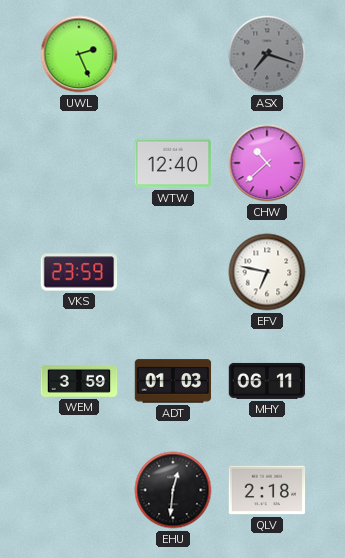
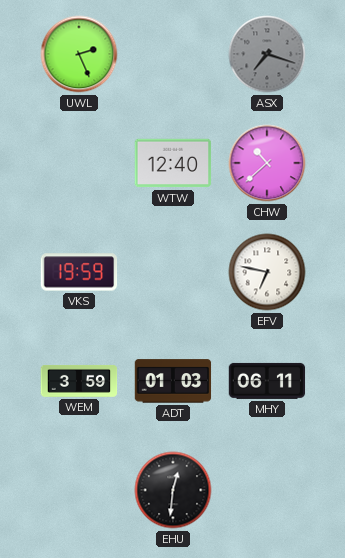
VKS: 23:59 -> 19:59 (79, 272)
QLV: 2:18 -> none (267, 490)
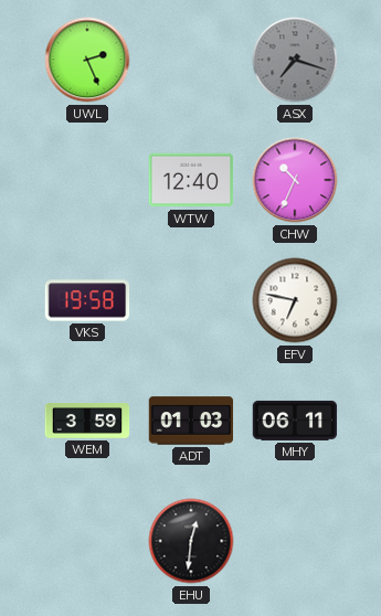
CHW: 10:38 -> 10:34 (295, 180)
VKS: 19:59 -> 19:58 (87, 300)
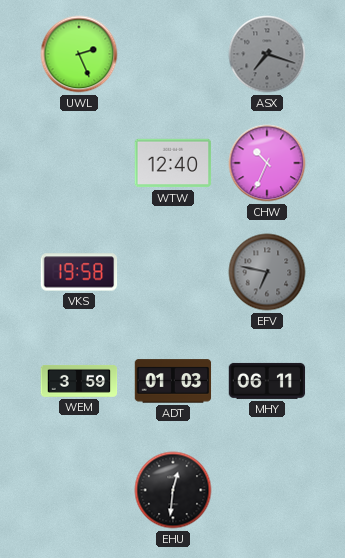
EFV dial: white -> grey (267, 272)
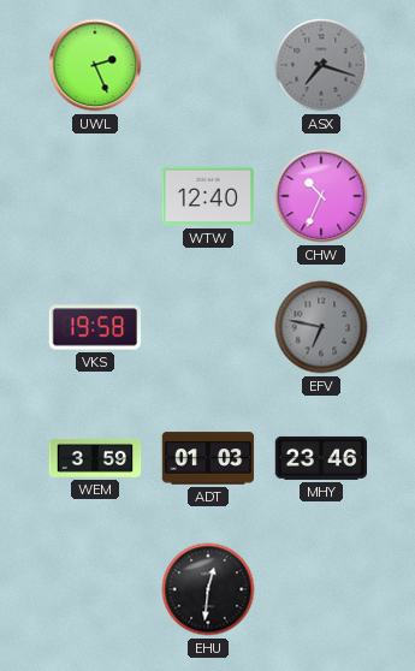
MHY: 06:11 -> 23:46 (321, 458)
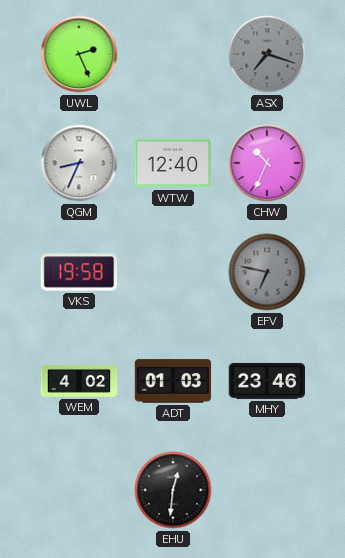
QGM: none -> 8:34 (79, 163)
WEM: 3:59 -> 4:02 (79, 381)
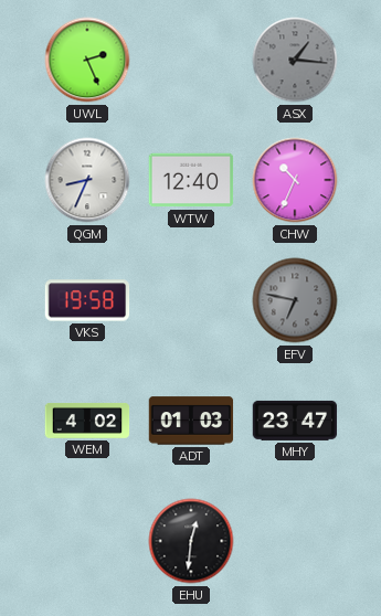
ASX: 7:18 -> 1:16 (295, 60)
MHY: 23:46 -> 23:47 (295, 421)
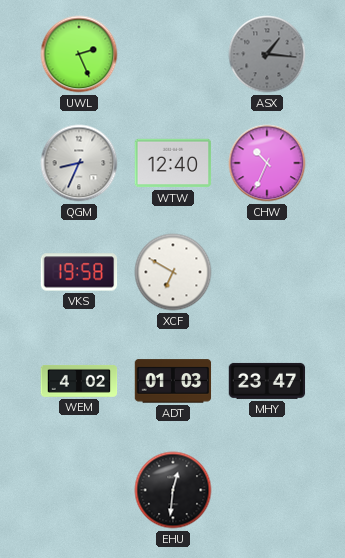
XCF: none -> 6:50 (173, 272)
EFV: 6:47 -> none (295, 300)
